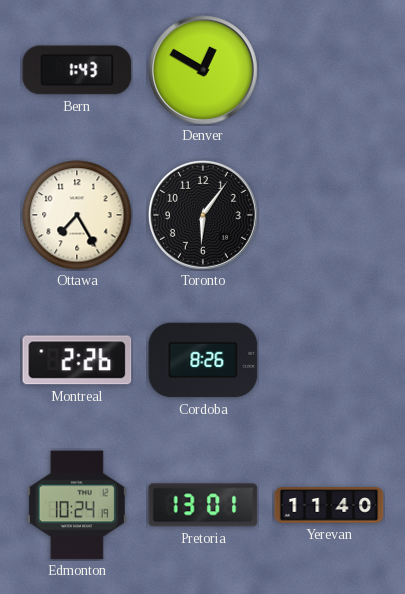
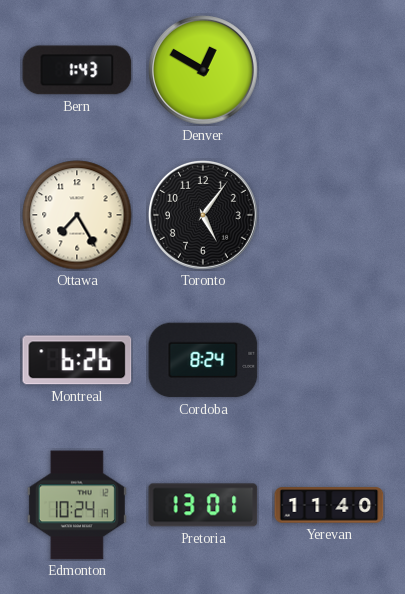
Toronto: 6:06 -> 5:06 (203, 215)
Montreal: 2:26 -> 6:26 (77, 360)
Cordoba: 8:26 -> 8:24 (203, 360)
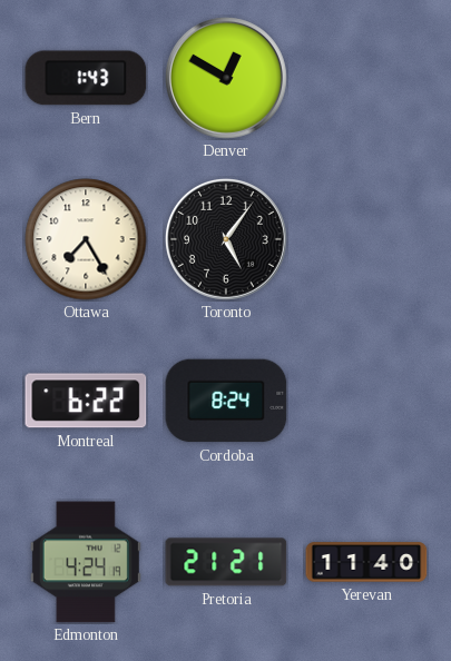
Montreal: 6:26 -> 6:22 (86, 401)
Edmonton: 10:24 -> 4:24 (86, 562)
Pretoria: 13:01 -> 21:21 (226, 562)
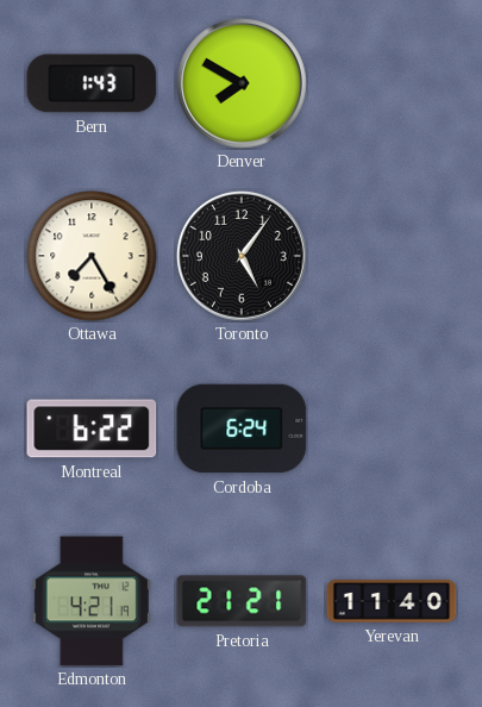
Denver: 12:50 -> 7:50 (242, 83)
Cordoba: 8:24 -> 6:24 (242, 428)
Edmonton: 4:24 -> 4:21 (92, 601)
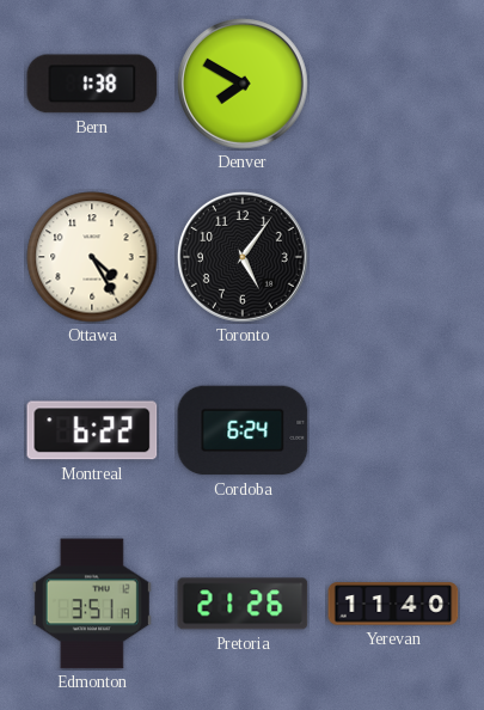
Bern: 1:43 -> 1:38 (92, 84)
Ottawa: 7:25 -> 4:25 (92, 257)
Edmonton: 4:21 -> 3:51 (92, 604)
Pretoria: 21:21 -> 21:26 (243, 604)
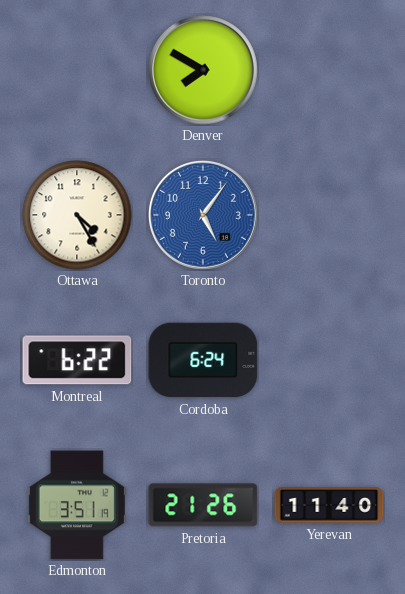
Bern: 1:38 -> none (92, 84)
Toronto dial: black -> blue (203, 215)
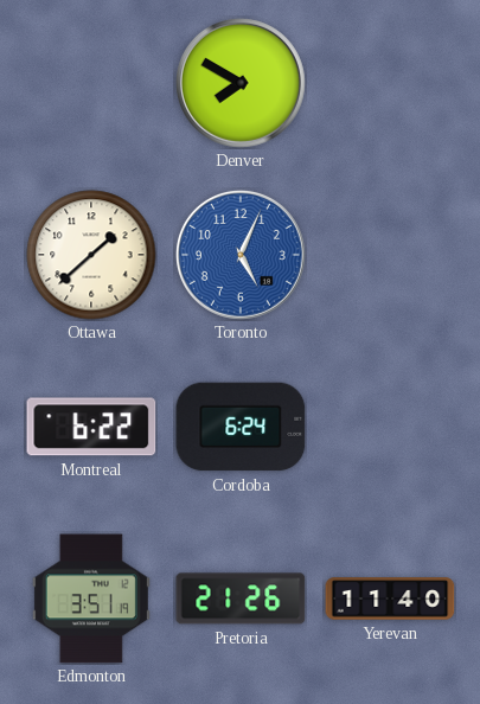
Ottawa: 4:25 -> 1:38 (91, 255)
Toronto: 5:06 -> 5:04 (241, 255)
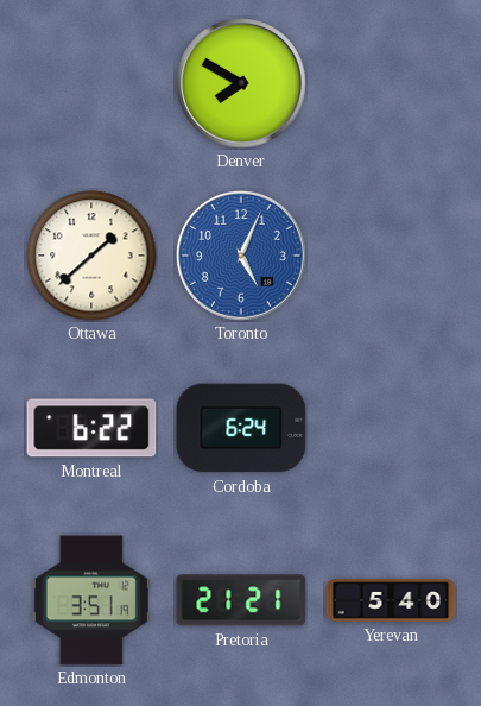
Pretoria: 21:26 -> 21:21 (241, 600)
Yerevan: 11:40 -> 5:40 (391, 600)
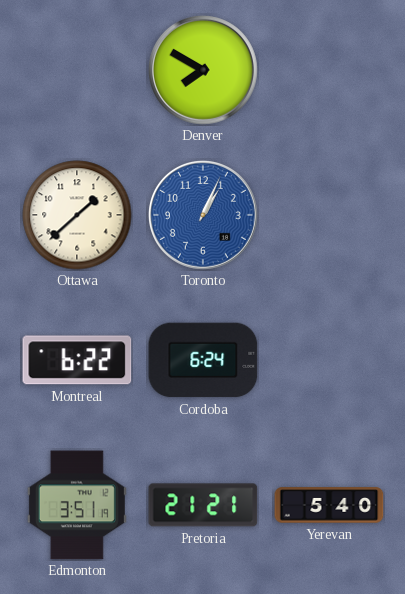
Toronto: 5:04 -> 1:04 (203, 215)
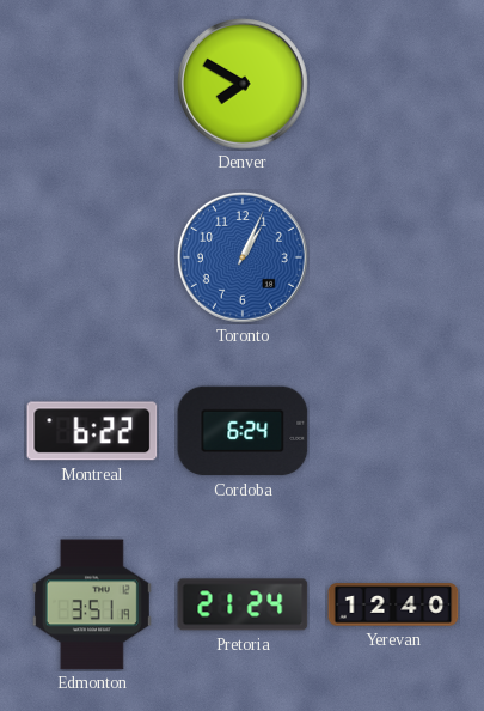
Ottawa: 1:38 -> none (77, 215)
Pretoria: 21:21 -> 21:24 (243, 604)
Yerevan: 5:40 -> 12:40 (393, 604)
